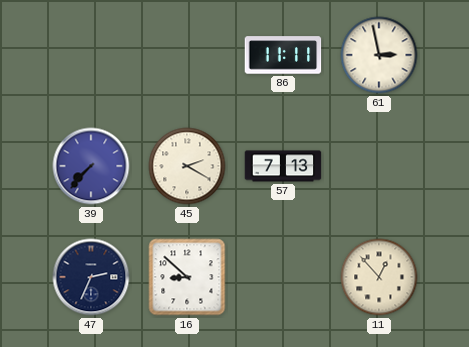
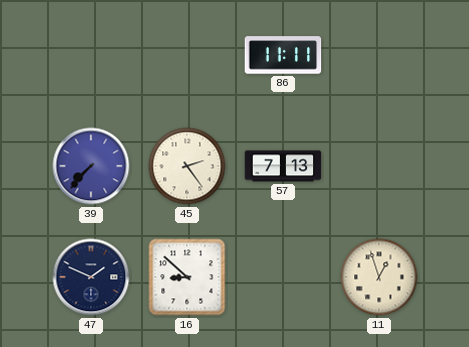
61: 2:58 -> none (379, 55)
45: 2:20 -> 2:24 (187, 166)
47: 2:34 -> 1:49 (91, 277)
11: 12:53 -> 12:57 (379, 277)
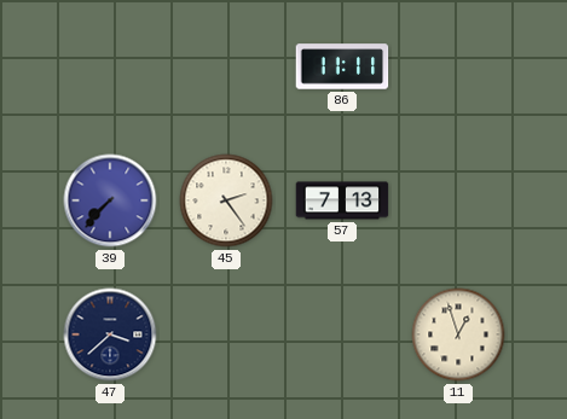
47: 1:49 -> 3:38 (110, 334)
16: 8:52 -> none (187, 277)
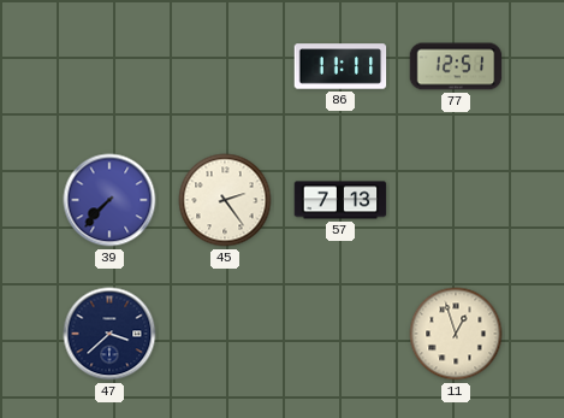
77: none -> 12:51 (456, 66)
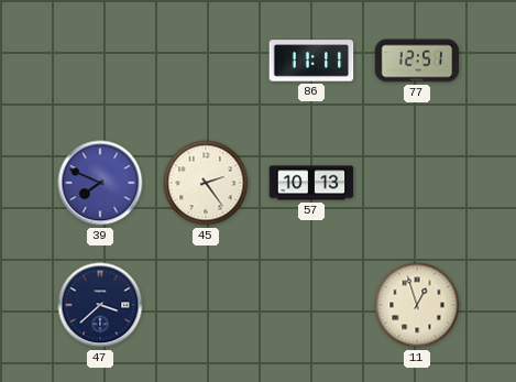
39: 7:37 -> 7:49 (100, 183)
57: 7:13 -> 10:13 (311, 183)
